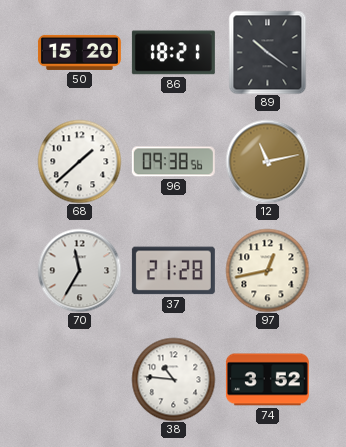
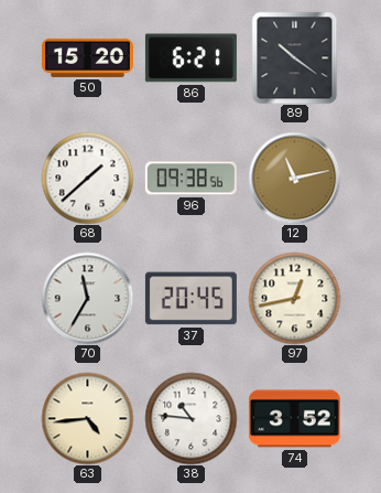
86: 18:21 -> 6:21 (190, 58)
37: 21:28 -> 20:45 (190, 299)
63: none -> 4:44 (87, 418)
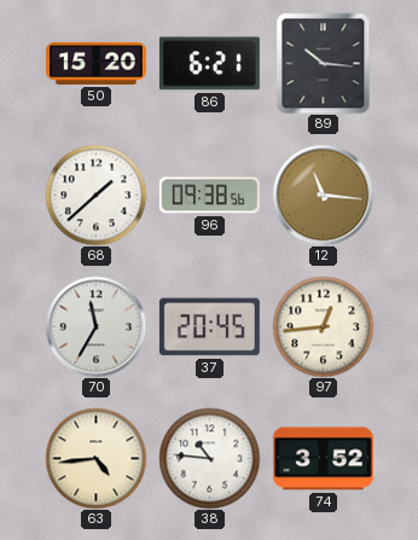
89: 10:21 -> 10:16 (324, 63)
12: 11:13 -> 11:16 (323, 194)
97: 12:43 -> 12:44 (323, 326)
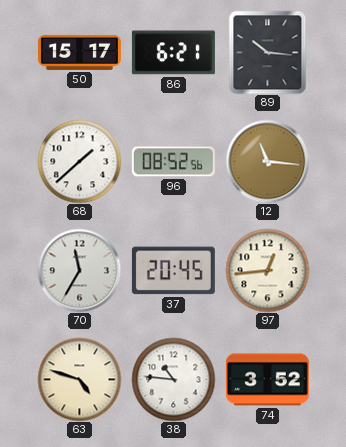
50: 15:20 -> 15:17 (79, 52)
96: 09:38 -> 08:52 (173, 162)
63: 4:44 -> 4:48 (79, 379)
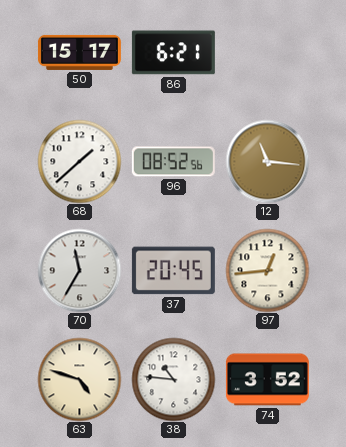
89: 10:16 -> none (268, 52)
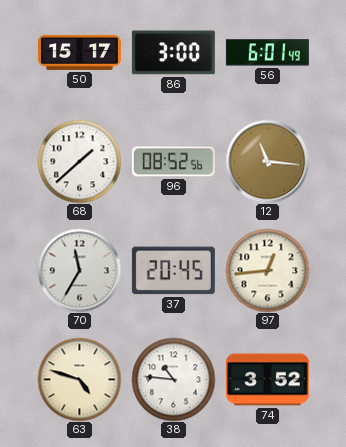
86: 6:21 -> 3:00 (173, 53)
56: none -> 6:01 (267, 53)
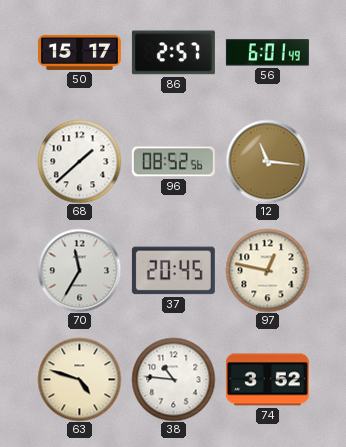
86: 3:00 -> 2:57 (173, 53)
97: 12:44 -> 12:47 (267, 270)
